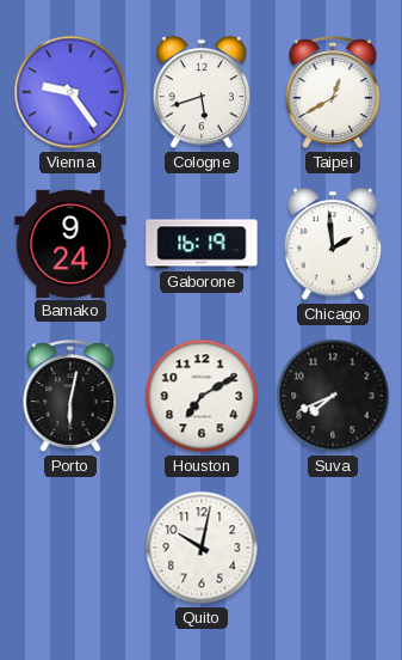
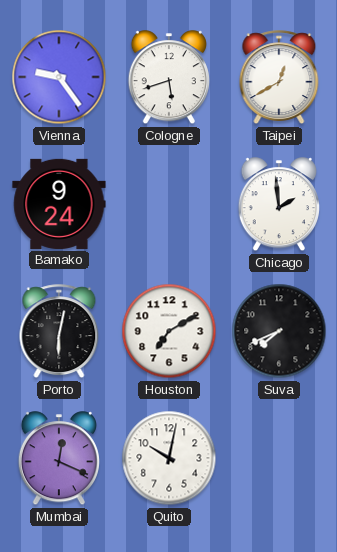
Gaborone: 16:19 -> none (202, 244)
Mumbai: none -> 12:19 (59, 459)
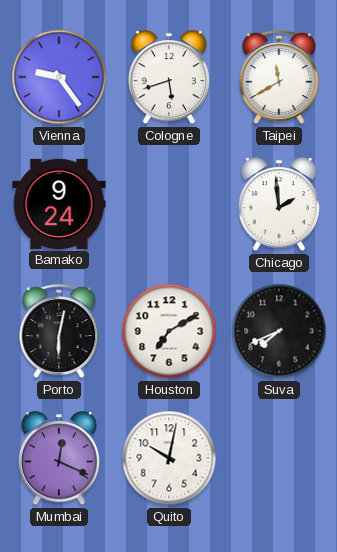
Taipei: 12:40 -> 11:40 (279, 78)
